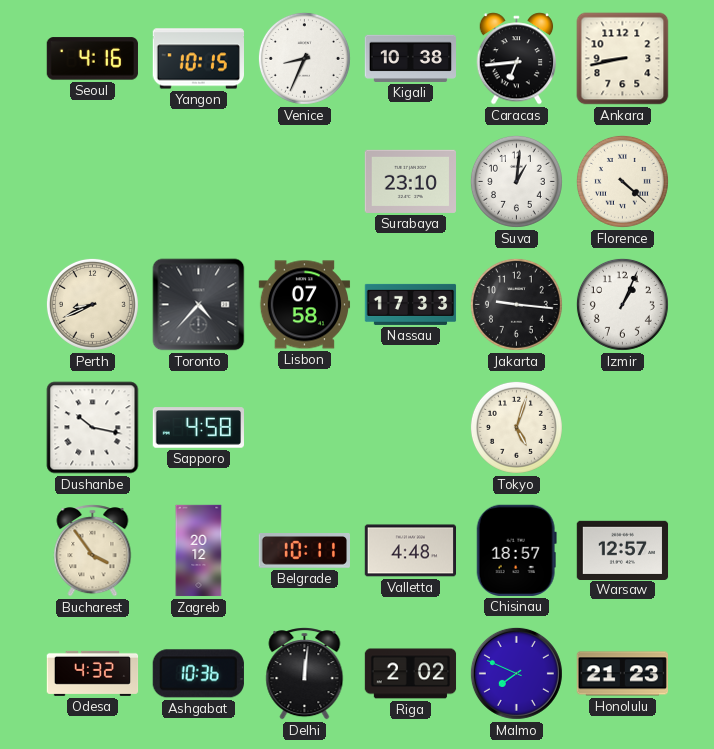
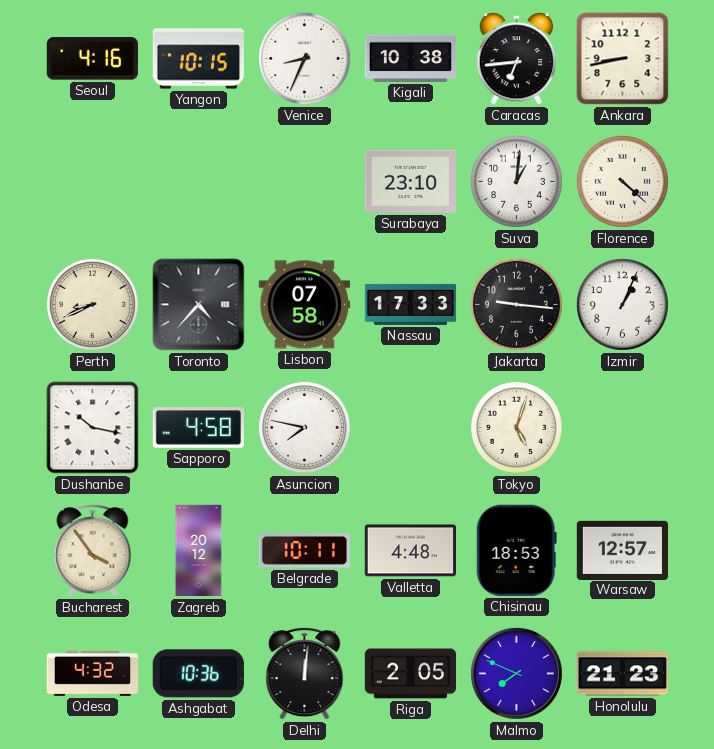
Asuncion: none -> 7:47 (304, 427)
Chisinau: 18:57 -> 18:53 (516, 550)
Riga: 2:02 -> 2:05 (411, 674)
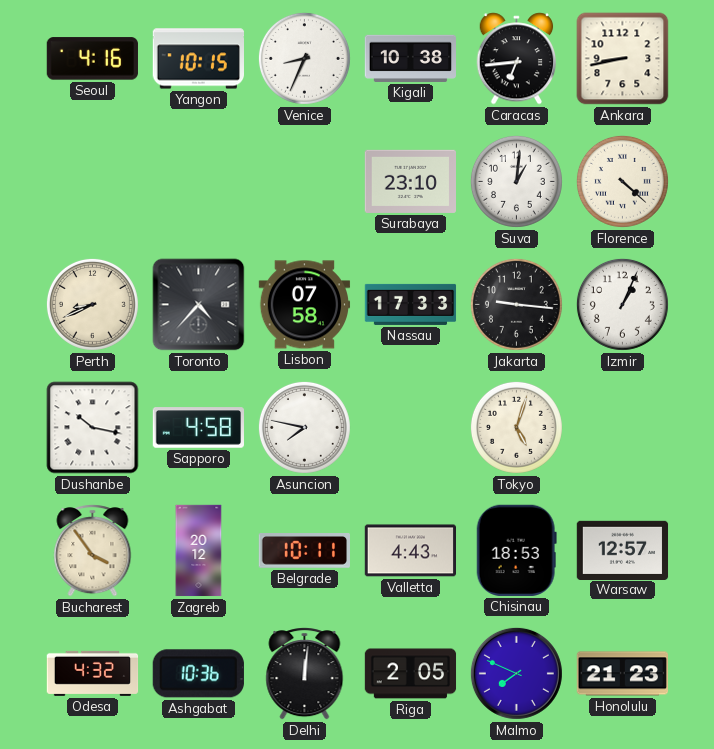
Valletta: 4:48 -> 4:43 (410, 551)
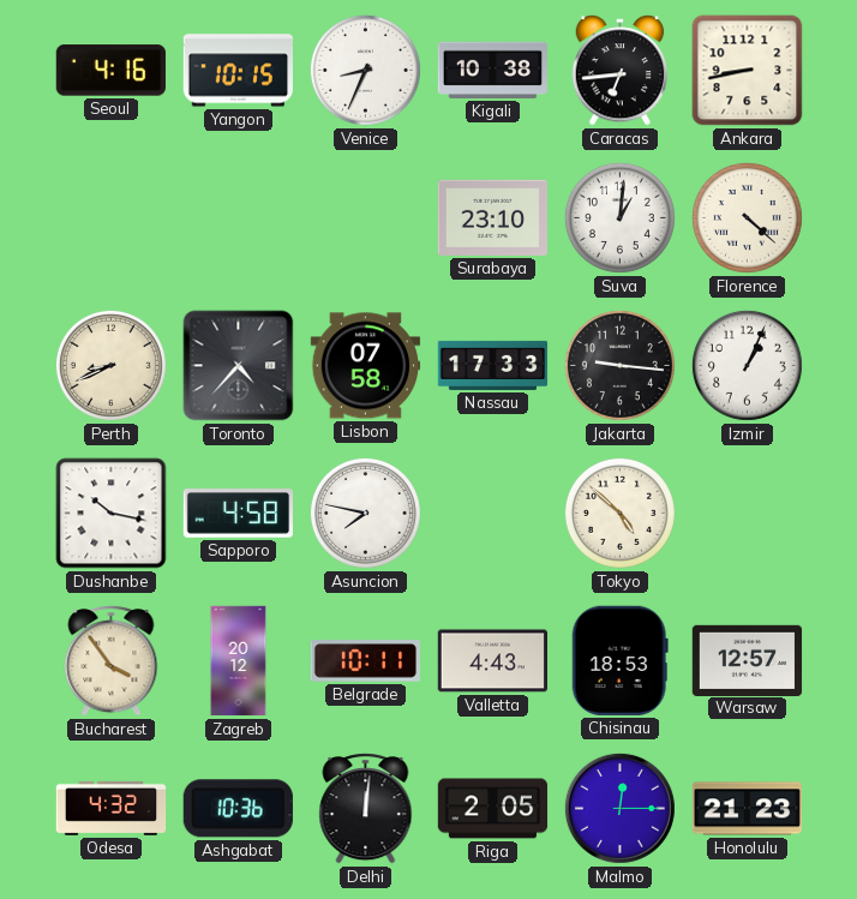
Tokyo: 5:03 -> 4:52 (619, 513)
Malmo: 7:49 -> 12:15 (619, 808)
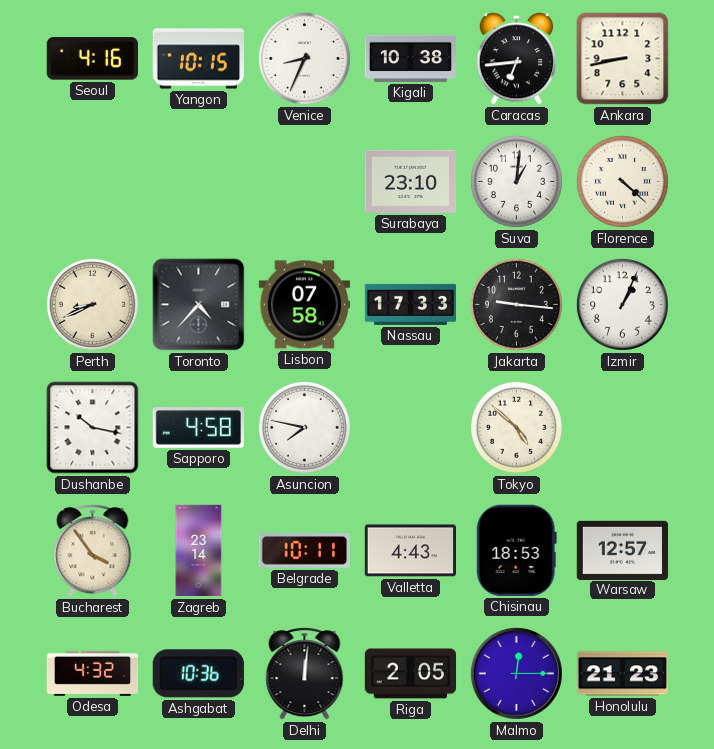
Zagreb: 20:12 -> 23:14 (199, 551)
